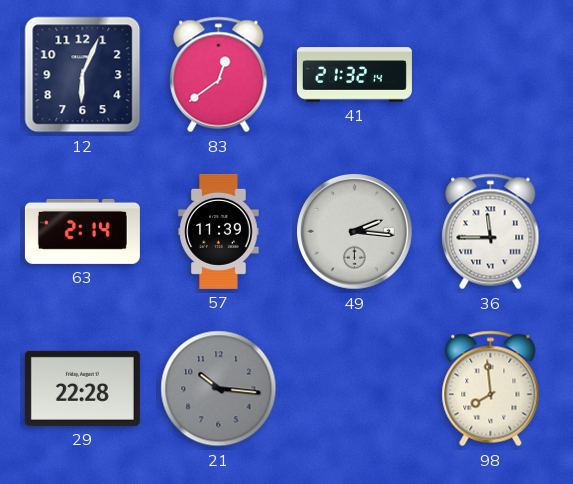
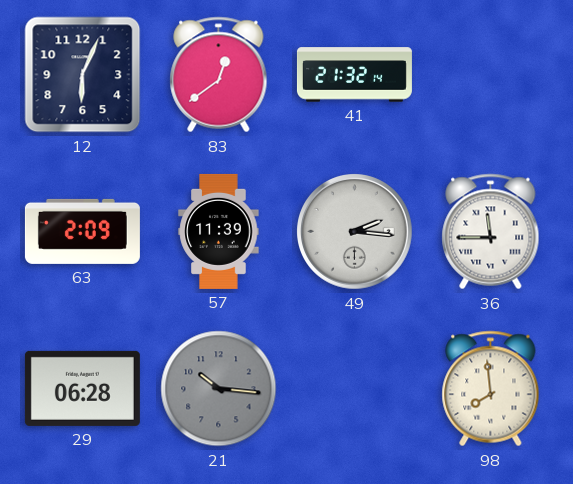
63: 2:14 -> 2:09 (82, 231)
29: 22:28 -> 06:28 (82, 388)
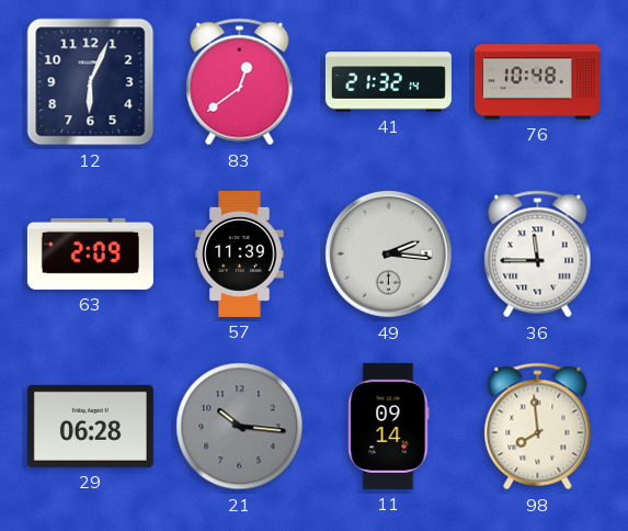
76: none -> 10:48 (537, 82)
11: none -> 09:14 (389, 426)
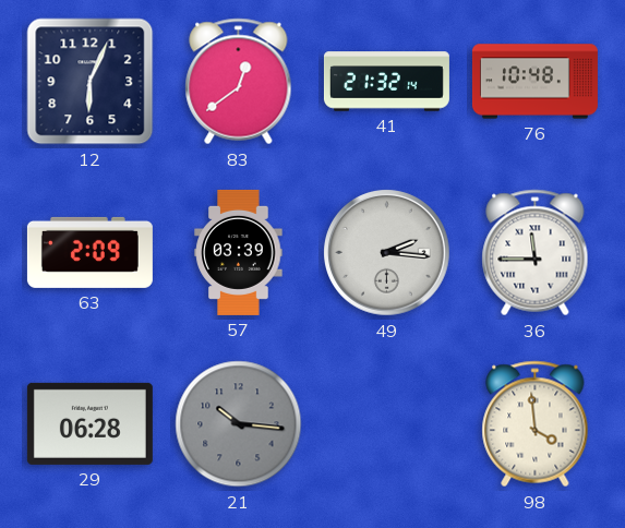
57: 11:39 -> 03:39 (239, 252)
11: 09:14 -> none (389, 426)
98: 7:59 -> 3:59 (536, 424)
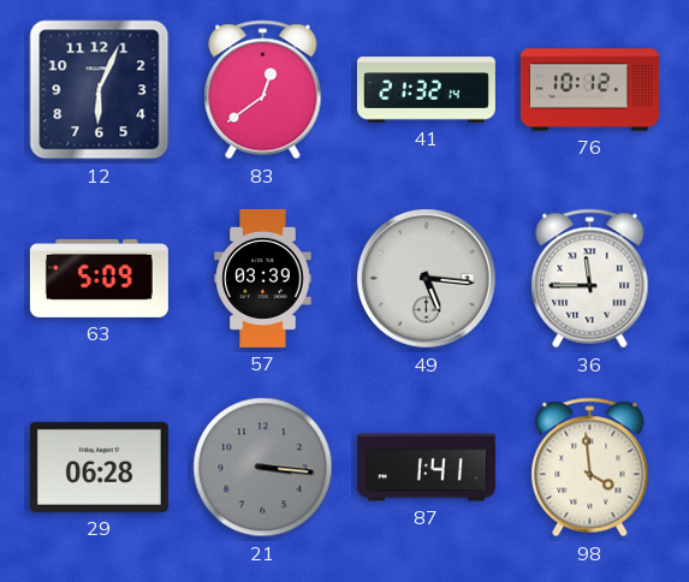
76: 10:48 -> 10:12 (589, 90)
63: 2:09 -> 5:09 (99, 278)
49: 2:16 -> 5:16 (427, 279)
21: 10:16 -> 3:16 (263, 468)
87: none -> 1:41 (426, 468)
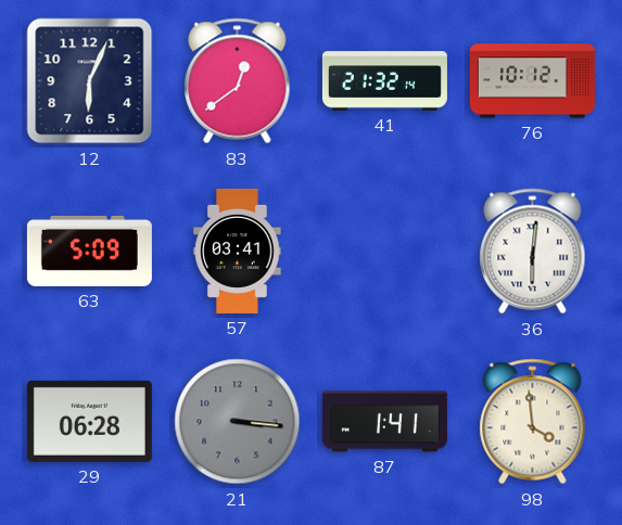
57: 03:39 -> 03:41 (238, 251)
49: 5:16 -> none (427, 279)
36: 11:45 -> 6:01 (533, 252)
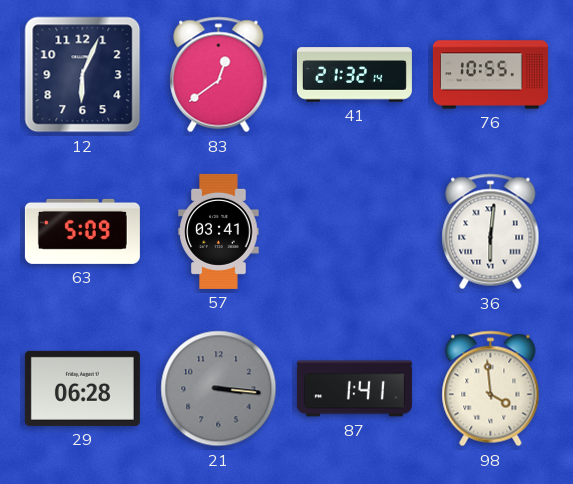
76: 10:12 -> 10:55 (490, 75)
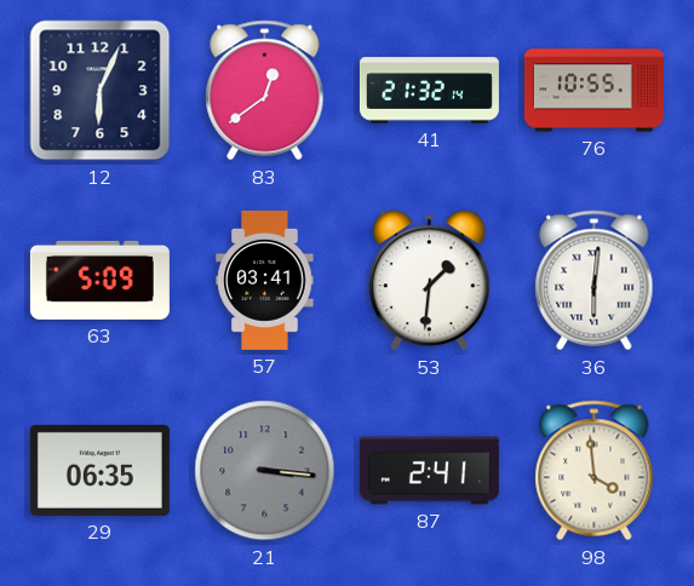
53: none -> 1:31 (430, 281)
29: 06:28 -> 06:35 (99, 470)
87: 1:41 -> 2:41 (429, 471)
